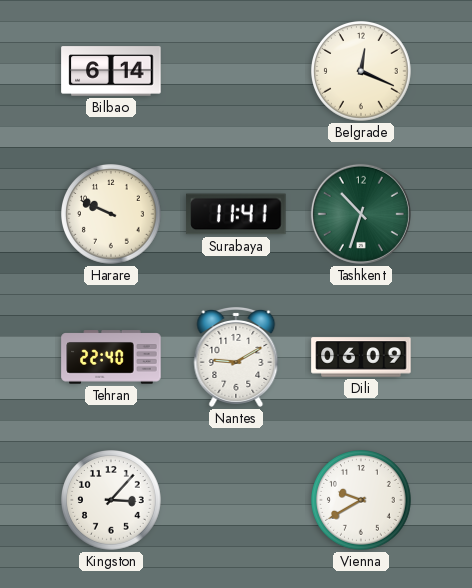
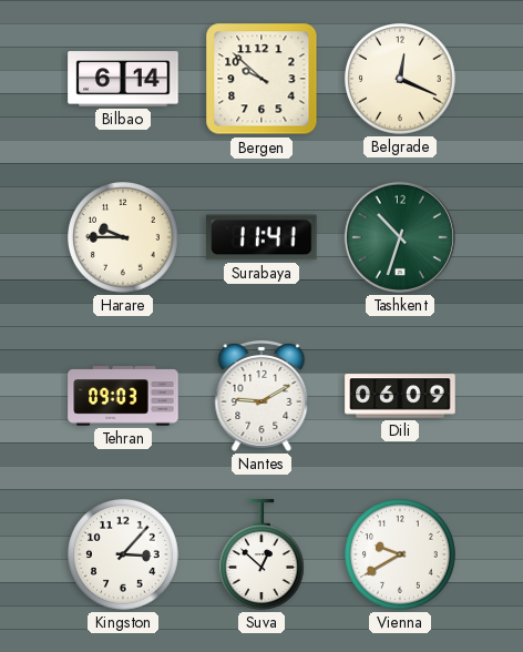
Bergen: none -> 9:52 (261, 79)
Harare: 9:49 -> 9:45 (124, 238)
Tehran: 22:40 -> 09:03 (123, 396)
Suva: none -> 12:52 (261, 554)
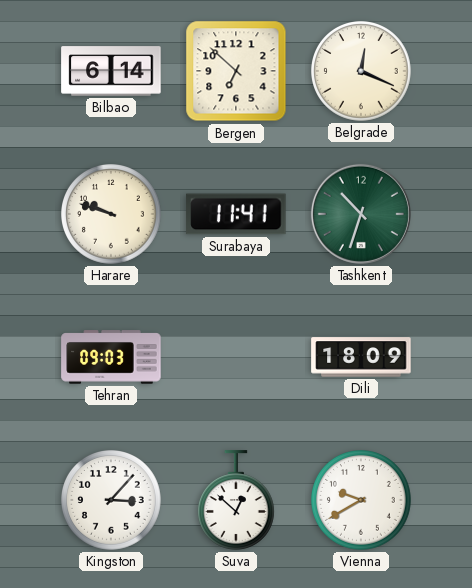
Bergen: 9:52 -> 6:52 (236, 71)
Harare: 9:45 -> 9:48 (112, 215)
Nantes: 9:10 -> none (261, 396)
Dili: 06:09 -> 18:09 (361, 357)
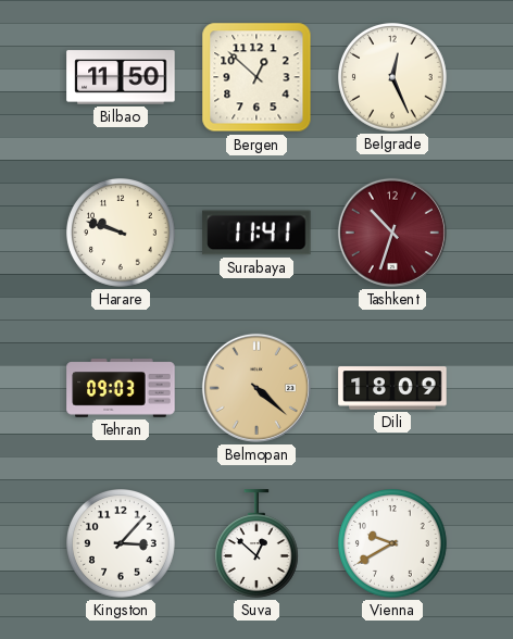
Bilbao: 6:14 -> 11:50 (121, 77)
Bergen: 6:52 -> 12:52 (256, 77)
Belgrade: 12:19 -> 12:26 (393, 78)
Tashkent dial: green -> burgundy (392, 233)
Belmopan: none -> 4:22 (256, 388)
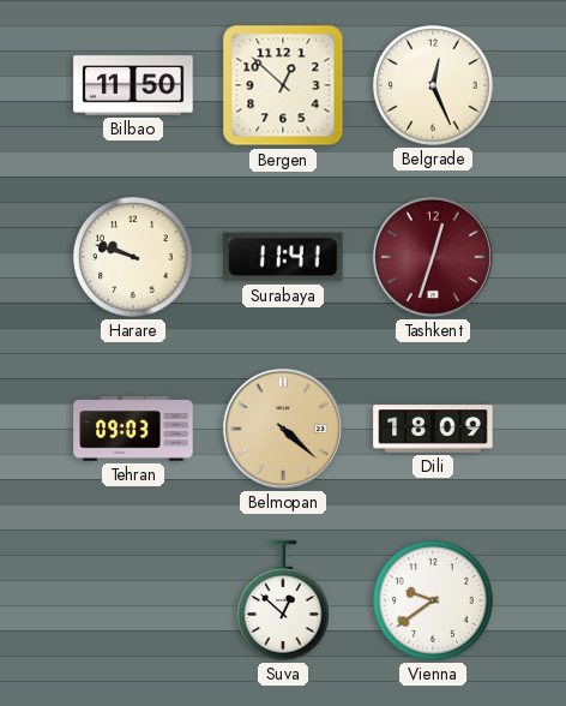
Tashkent: 10:33 -> 12:33 (433, 257)
Kingston: 3:07 -> none (122, 544)
Vienna: 9:40 -> 9:39 (434, 602)
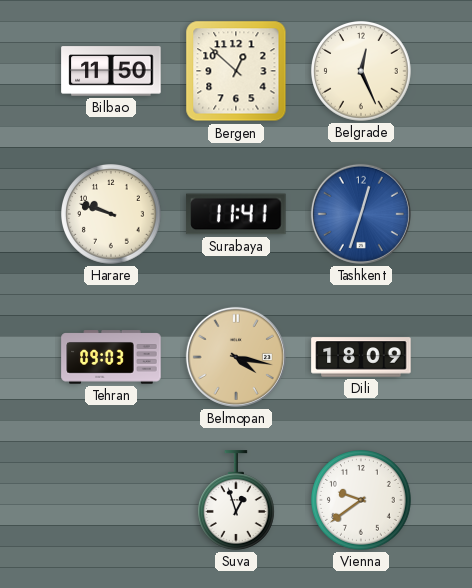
Tashkent dial: burgundy -> blue (361, 214)
Belmopan: 4:22 -> 4:17 (236, 357)
Suva: 12:52 -> 12:57 (236, 500)
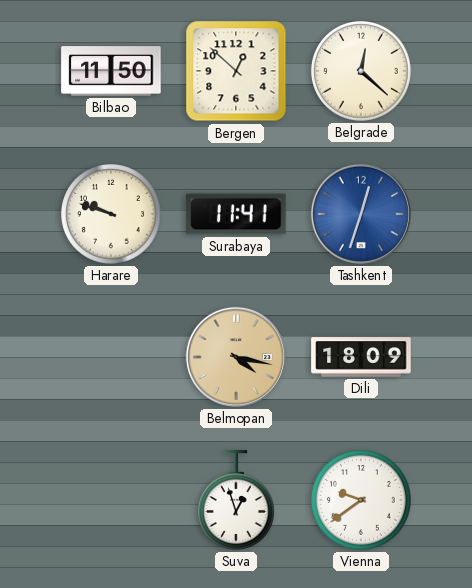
Belgrade: 12:26 -> 12:22 (362, 72)
Tehran: 09:03 -> none (111, 357)
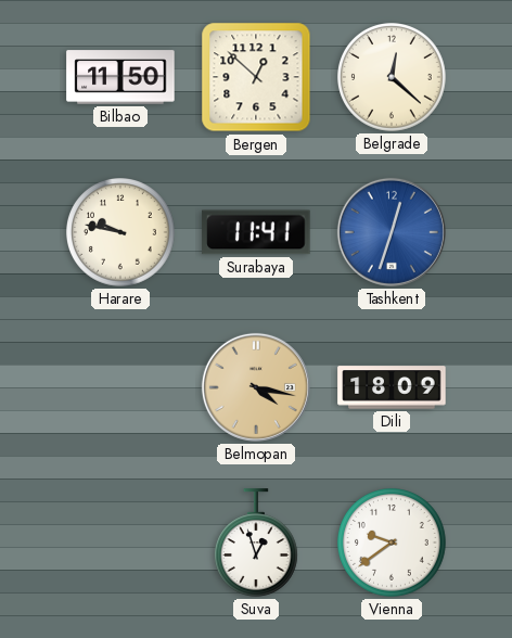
Harare: 9:48 -> 9:47 (121, 233)
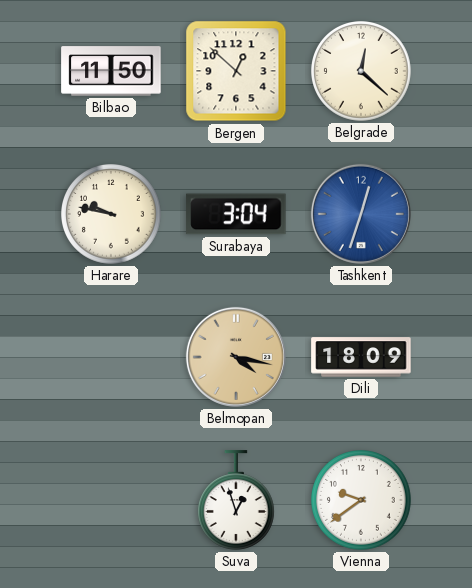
Surabaya: 11:41 -> 3:04 (236, 214)
